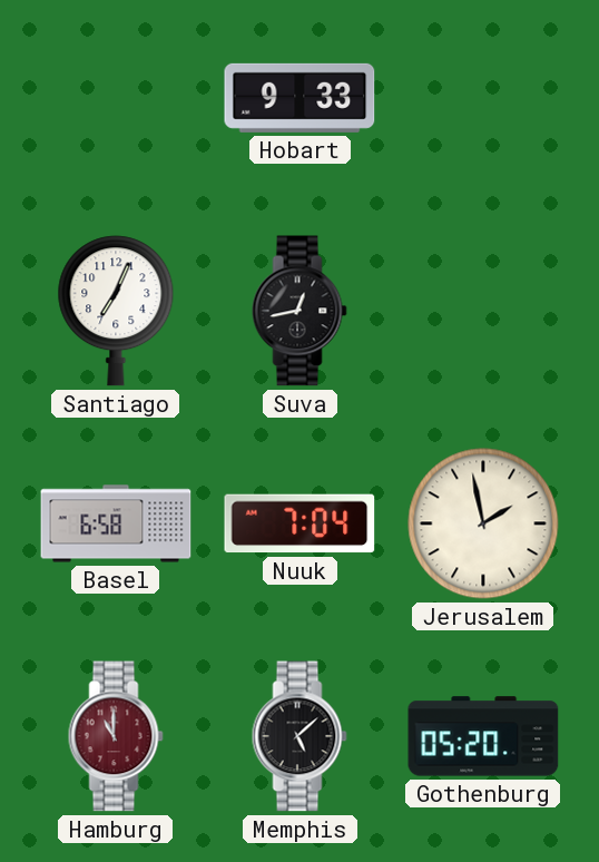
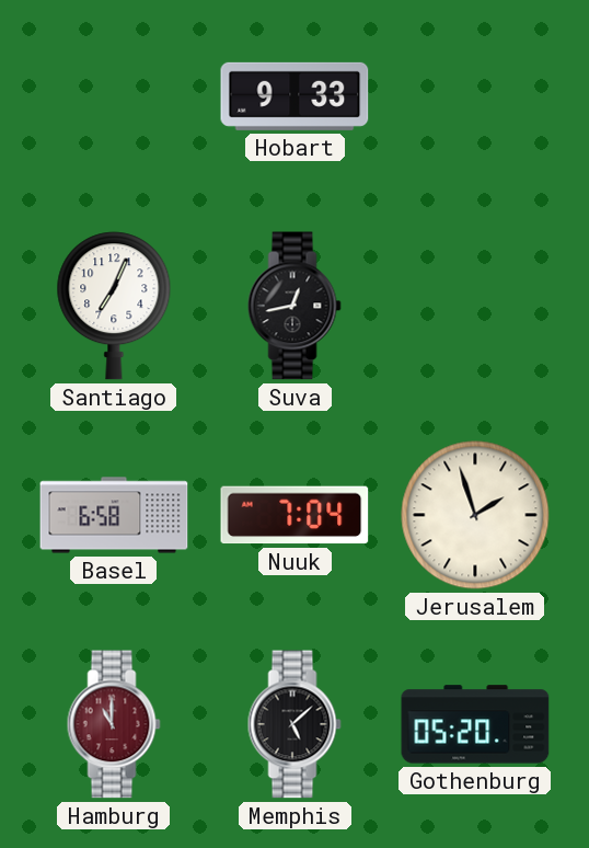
Jerusalem: 1:58 -> 1:57 (475, 515)
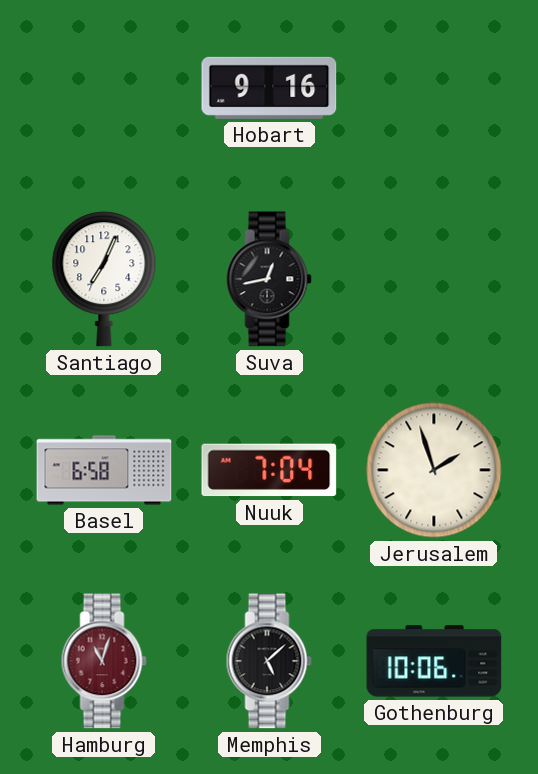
Hobart: 9:33 -> 9:16 (269, 88)
Hamburg: 11:00 -> 11:03 (104, 661)
Gothenburg: 05:20 -> 10:06 (434, 661)
